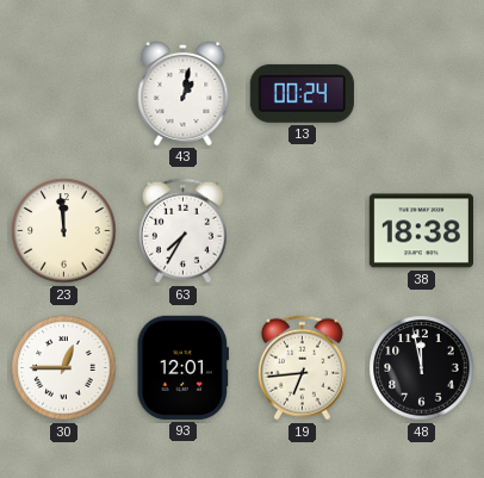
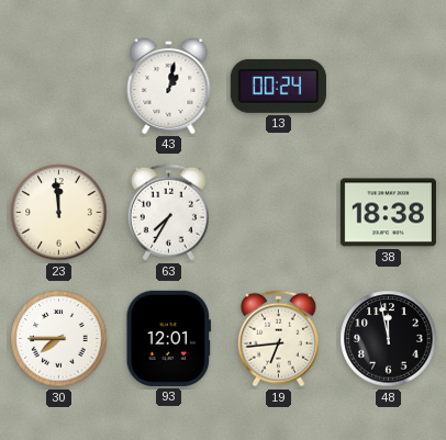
30: 12:45 -> 7:45 (59, 339)
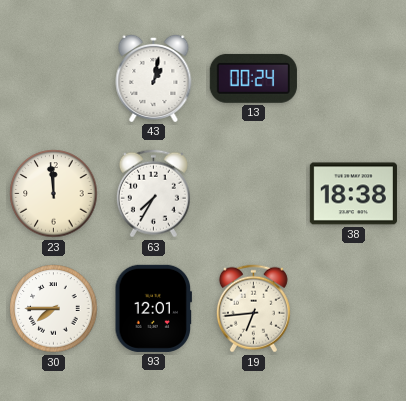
48: 11:58 -> none (389, 339)
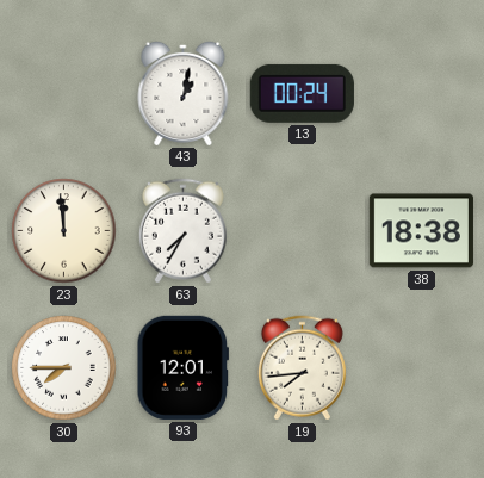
19: 6:44 -> 7:44 (302, 368)
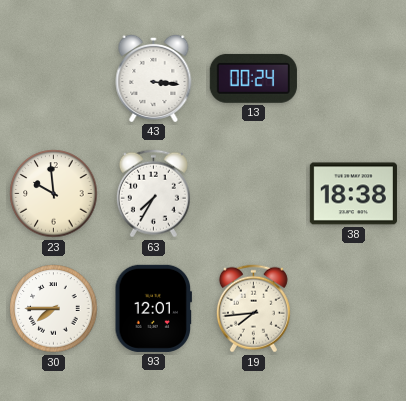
43: 1:02 -> 3:16 (154, 78)
23: 11:59 -> 9:59 (54, 194)
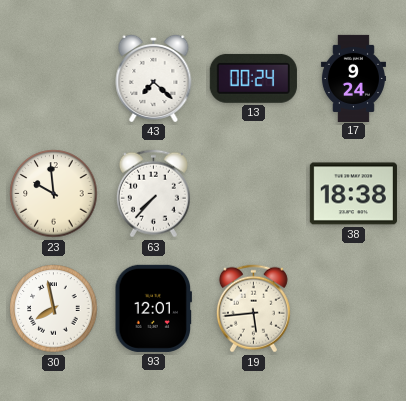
43: 3:16 -> 7:22 (154, 78)
17: none -> 9:24 (353, 78)
63: 7:35 -> 7:37 (153, 194)
30: 7:45 -> 7:58 (54, 309)
19: 7:44 -> 5:44 (253, 309)
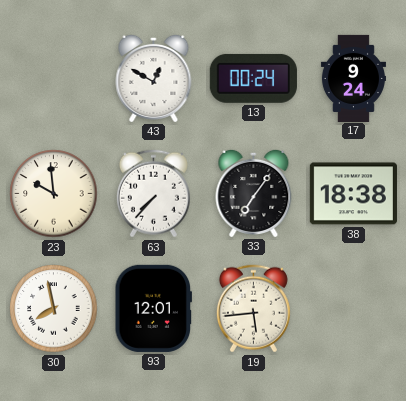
43: 7:22 -> 12:50 (154, 78)
33: none -> 7:06 (254, 193)
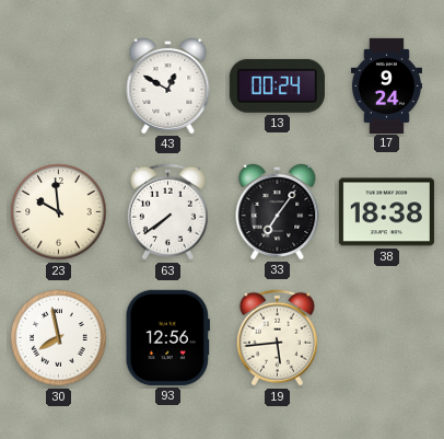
63: 7:37 -> 7:39 (167, 212)
93: 12:01 -> 12:56 (168, 337)
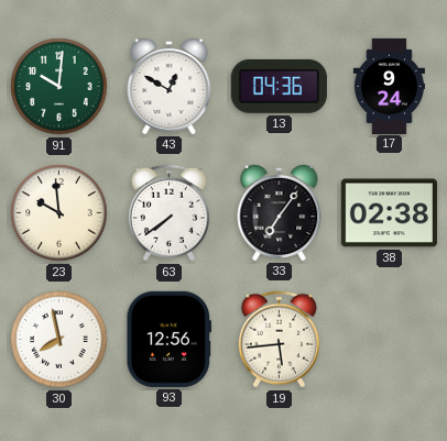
91: none -> 10:01 (59, 87)
13: 00:24 -> 04:36 (279, 86)
38: 18:38 -> 02:38 (389, 213)
